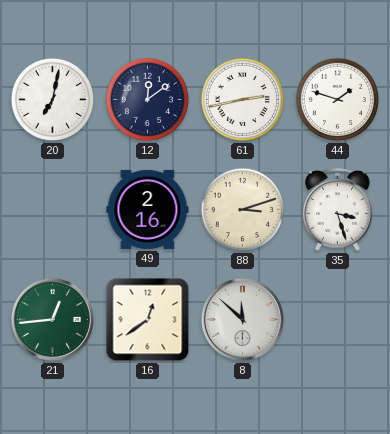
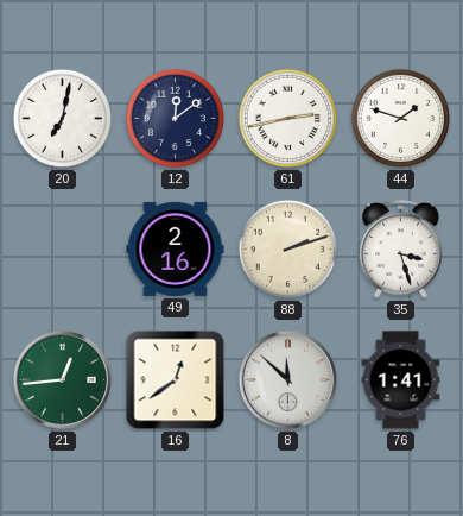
88: 3:12 -> 2:12 (288, 250)
76: none -> 1:41 (401, 380)
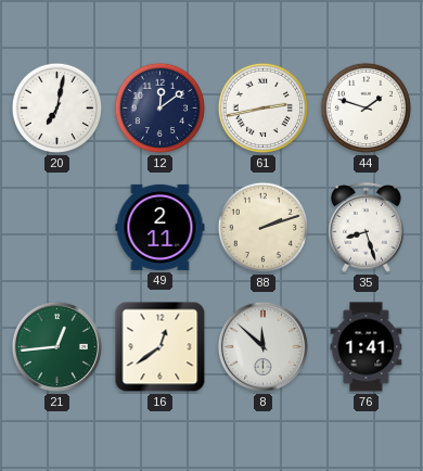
49: 2:16 -> 2:11 (161, 227)
35: 3:27 -> 8:27 (367, 228)
